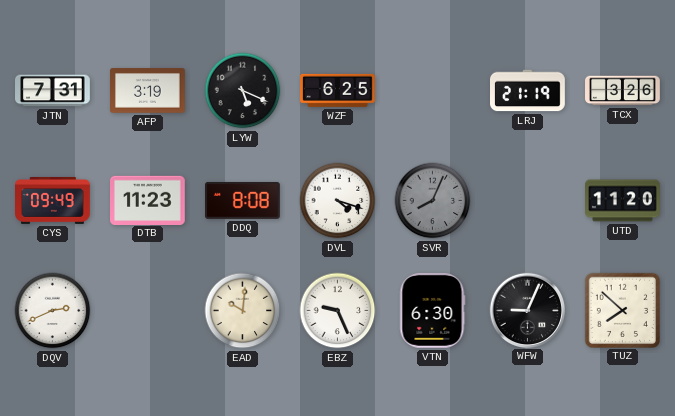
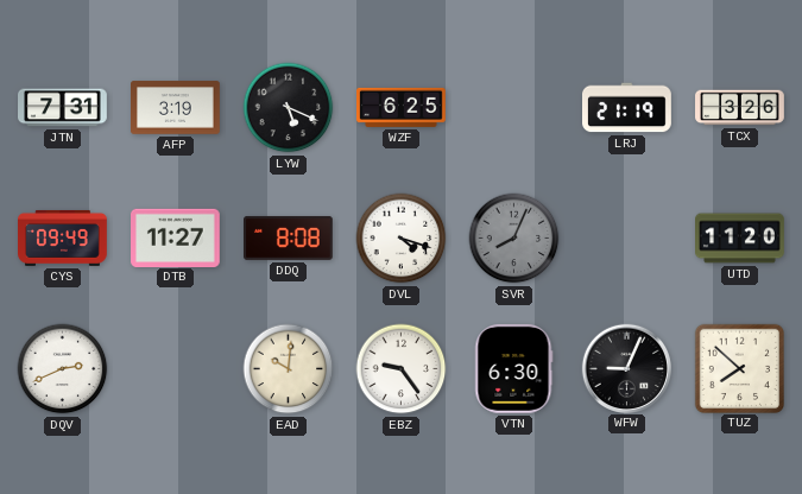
DTB: 11:23 -> 11:27 (176, 237)
EBZ: 9:26 -> 9:24 (402, 369)
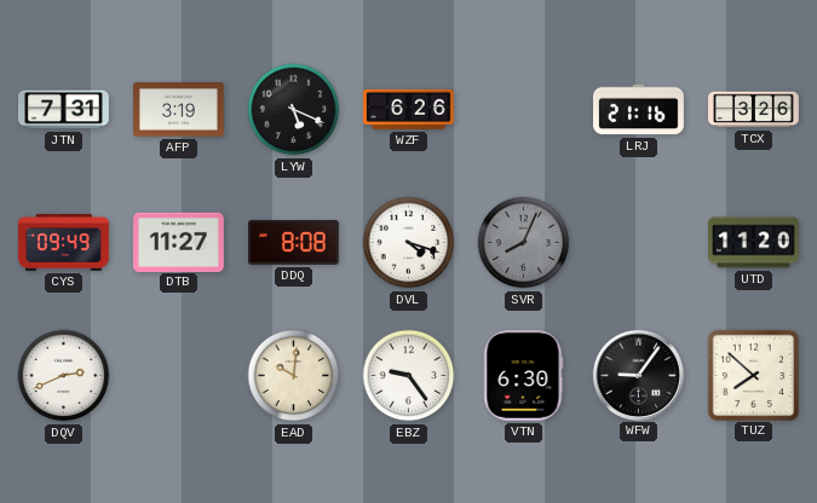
WZF: 6:25 -> 6:26 (409, 109)
LRJ: 21:19 -> 21:16 (639, 110)
WFW: 9:04 -> 9:06 (638, 375)
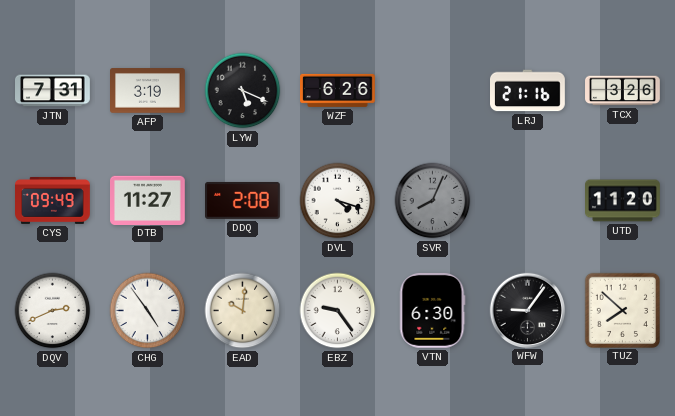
DDQ: 8:08 -> 2:08 (243, 201)
CHG: none -> 4:54 (148, 311)
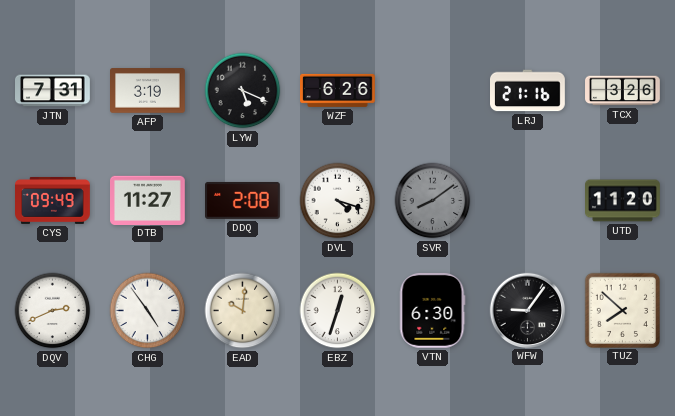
SVR: 8:04 -> 8:09 (433, 201)
EBZ: 9:24 -> 12:33 (338, 311)
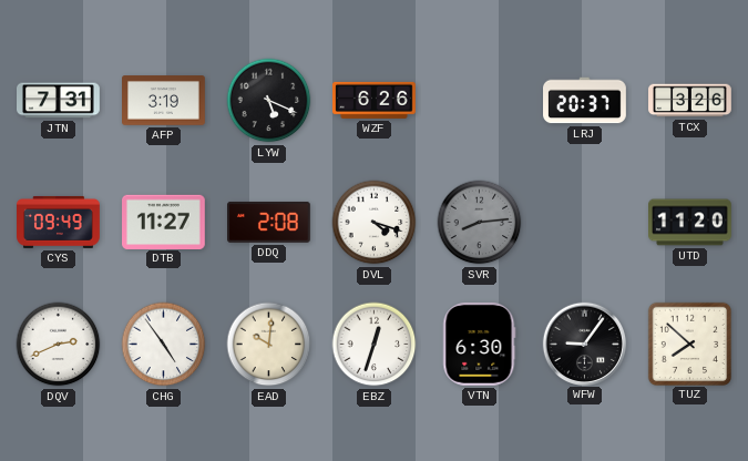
LRJ: 21:16 -> 20:37 (585, 101)
SVR: 8:09 -> 8:14 (480, 223)
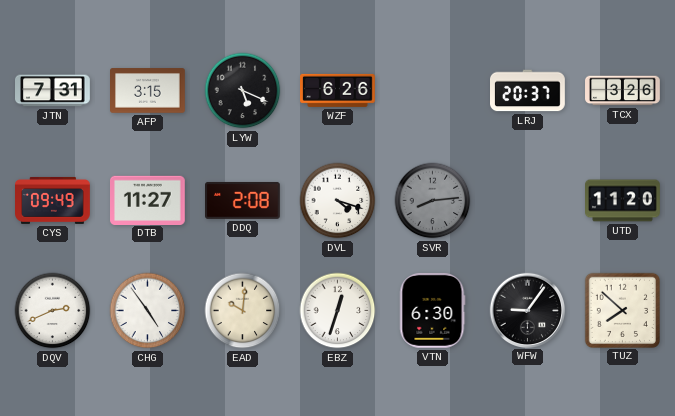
AFP: 3:19 -> 3:15 (148, 91)
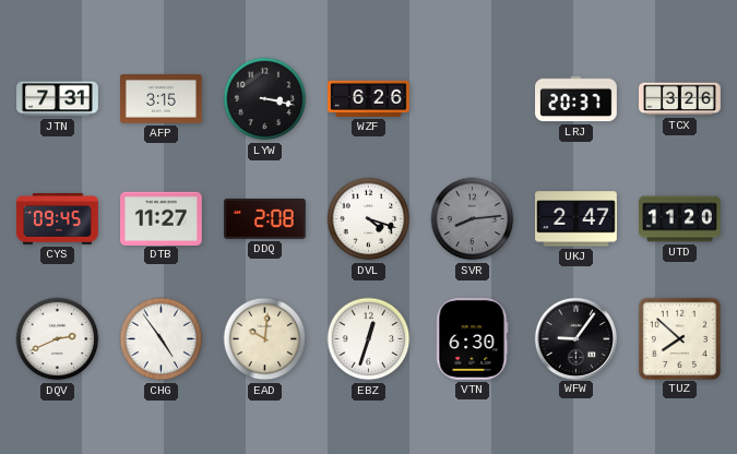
LYW: 5:19 -> 3:17 (265, 99)
CYS: 09:49 -> 09:45 (58, 218)
UKJ: none -> 2:47 (576, 219)
